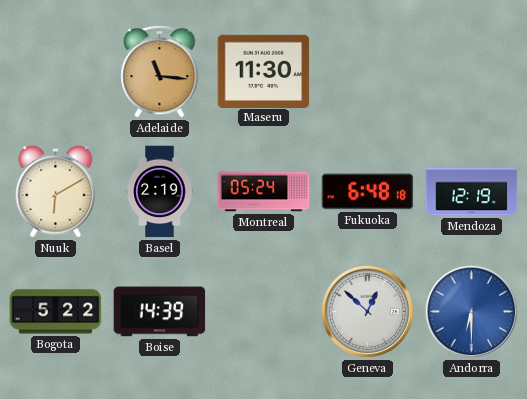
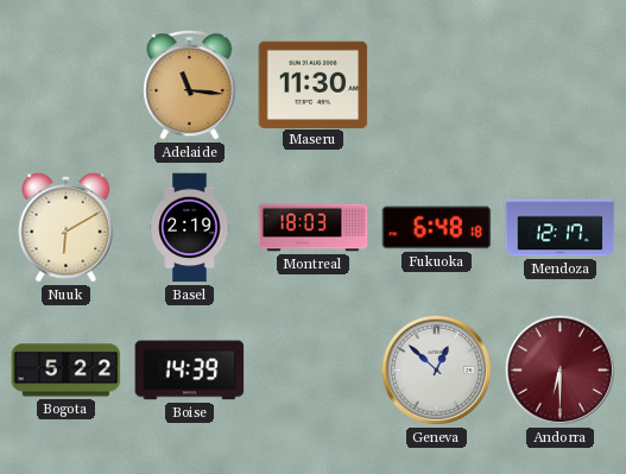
Montreal: 05:24 -> 18:03 (314, 228)
Mendoza: 12:19 -> 12:17 (561, 228)
Andorra dial: blue -> burgundy (559, 369)
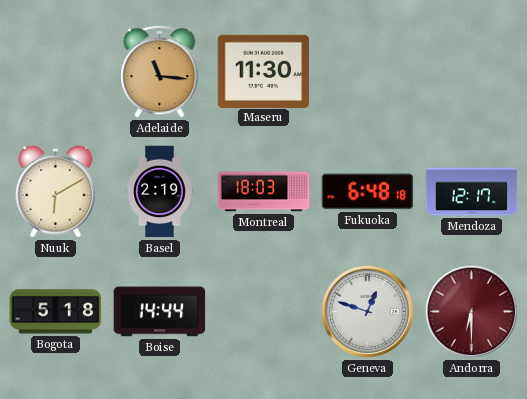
Bogota: 5:22 -> 5:18 (56, 312)
Boise: 14:39 -> 14:44 (160, 312)
Geneva: 12:52 -> 12:48 (367, 311)
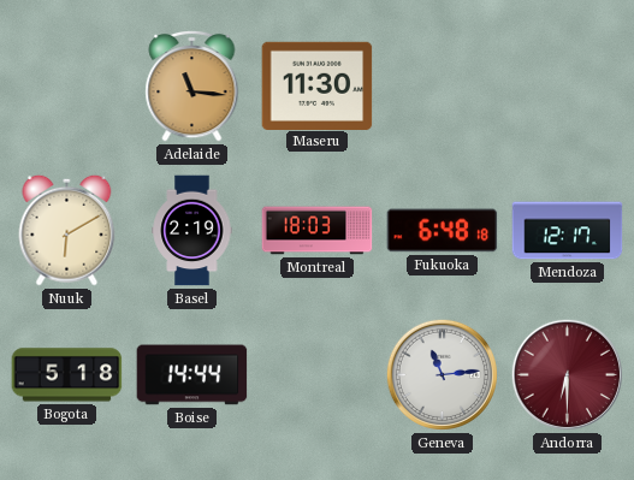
Geneva: 12:48 -> 11:14 (442, 374)
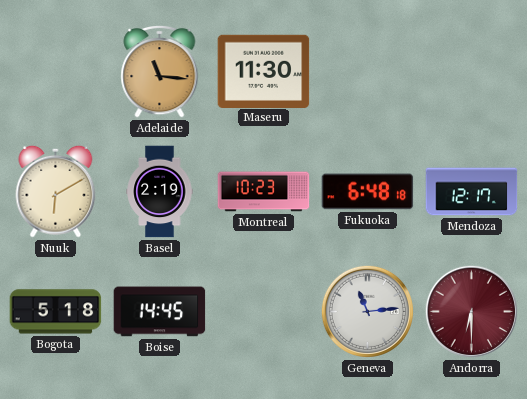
Montreal: 18:03 -> 10:23 (264, 192)
Boise: 14:44 -> 14:45 (160, 312)
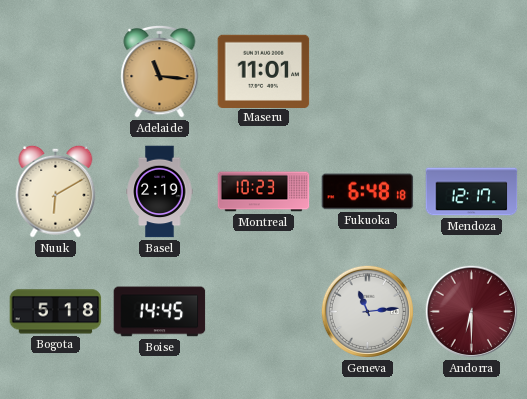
Maseru: 11:30 -> 11:01 (264, 71)
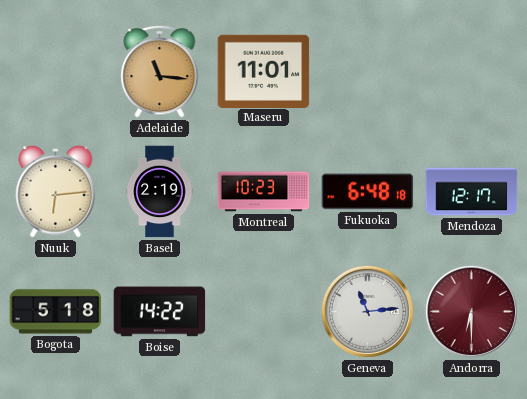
Nuuk: 6:10 -> 6:14 (56, 191)
Boise: 14:45 -> 14:22 (160, 312)
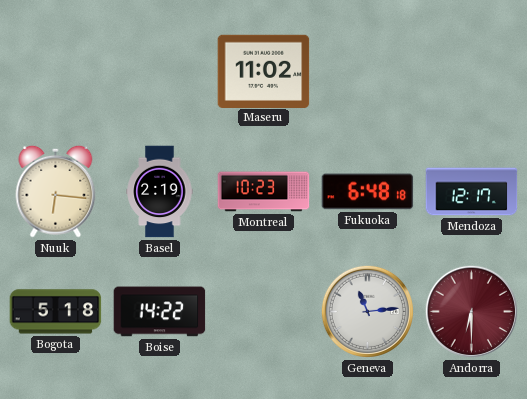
Adelaide: 11:16 -> none (160, 71)
Maseru: 11:01 -> 11:02 (264, 71)
Nuuk: 6:14 -> 6:16 (56, 191)
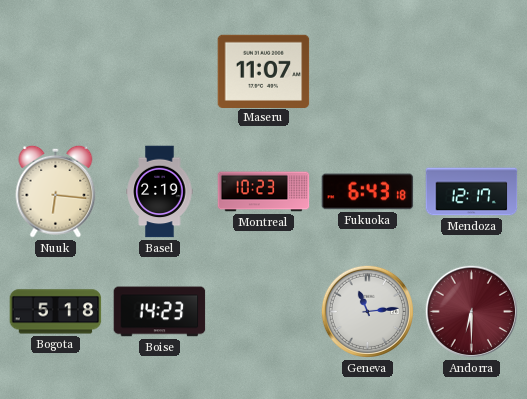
Maseru: 11:02 -> 11:07 (264, 71)
Fukuoka: 6:48 -> 6:43 (368, 192)
Boise: 14:22 -> 14:23 (160, 312)
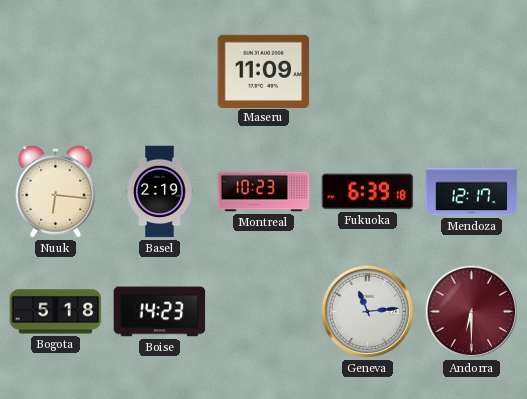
Maseru: 11:07 -> 11:09 (264, 71)
Fukuoka: 6:43 -> 6:39 (368, 192)
